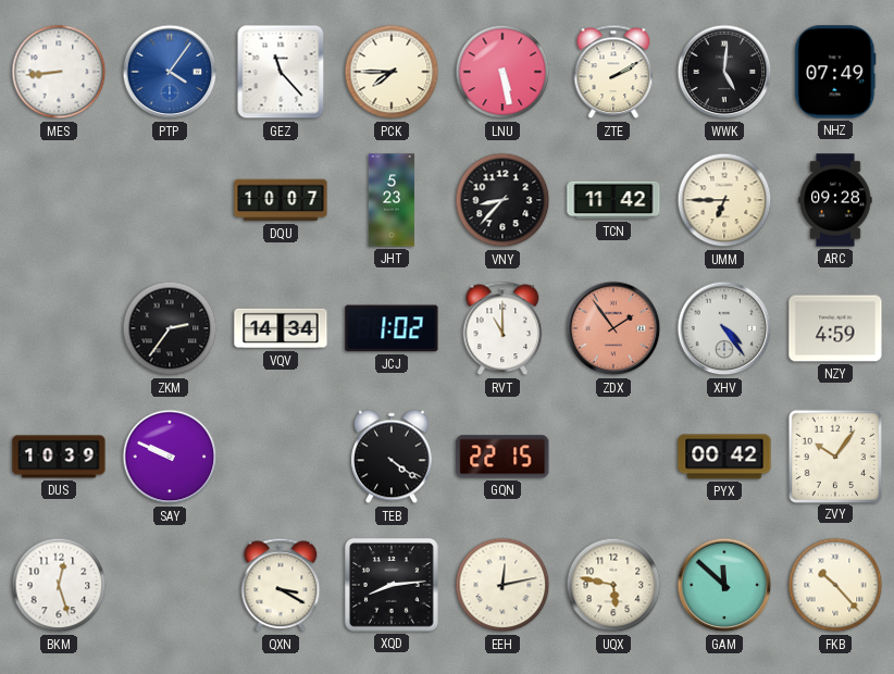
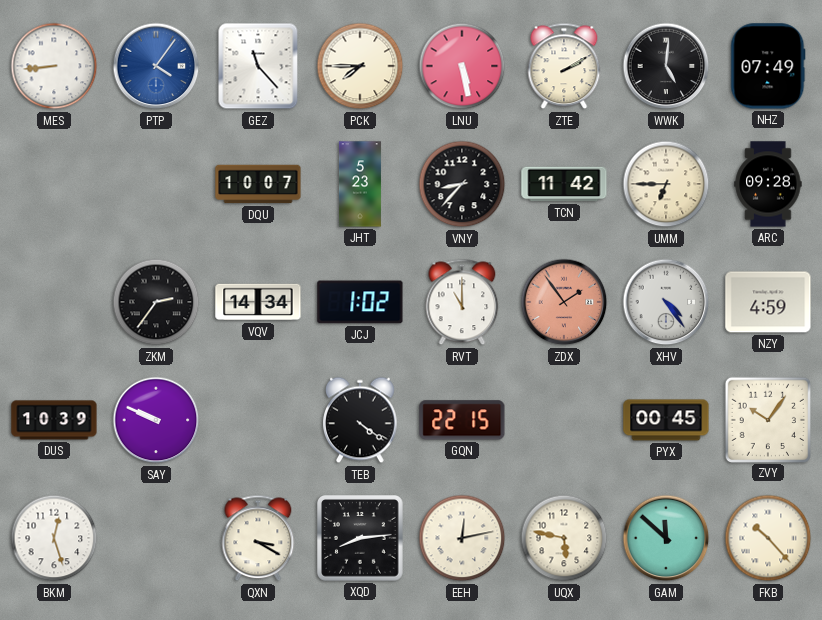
PYX: 00:42 -> 00:45 (666, 420)
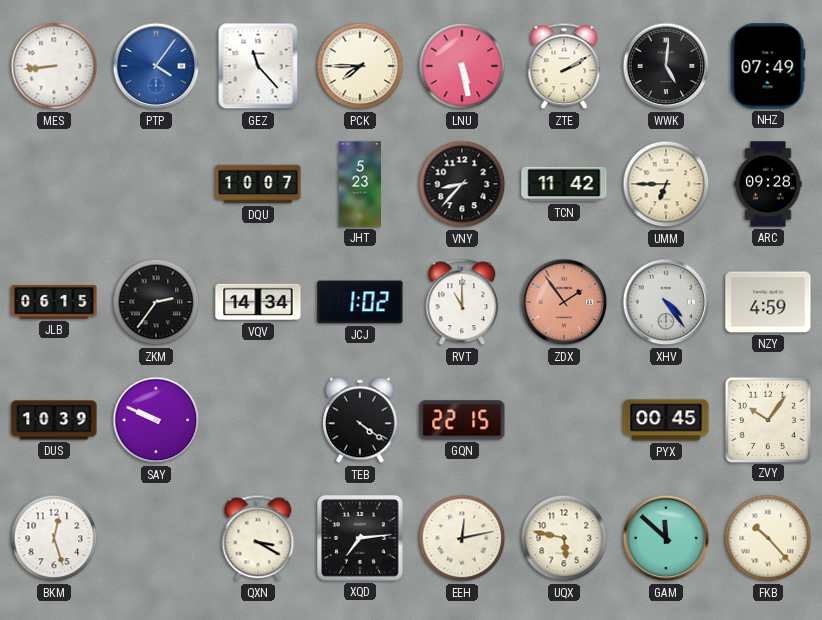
JLB: none -> 06:15 (54, 302)
XQD: 8:14 -> 7:14 (361, 539)
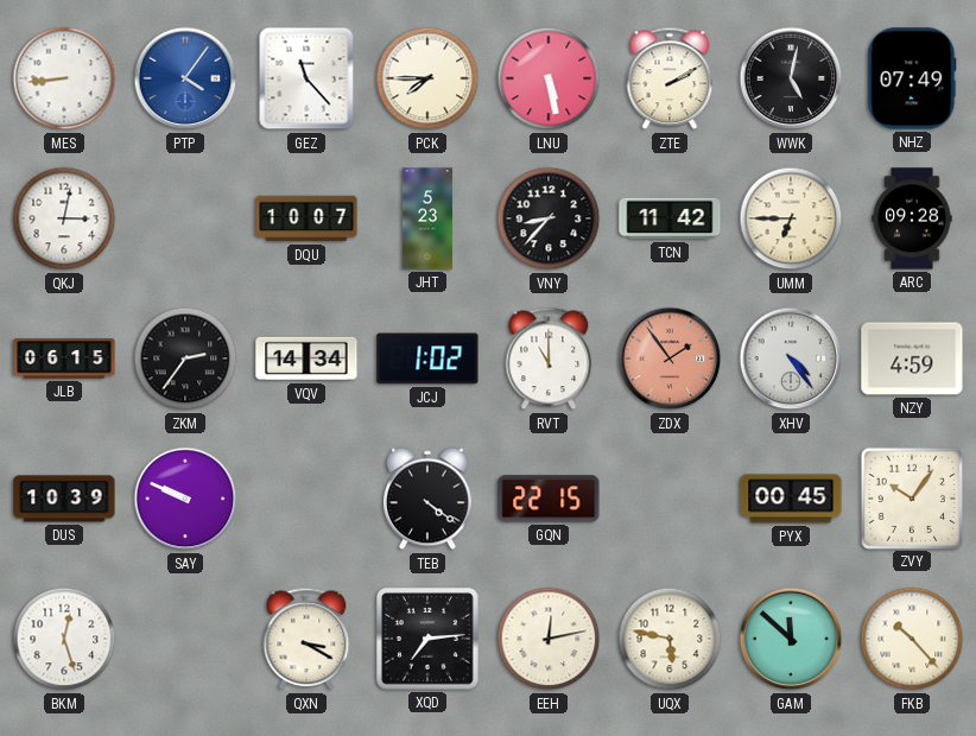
WWK: 5:01 -> 5:02 (791, 78)
QKJ: none -> 3:02 (64, 218)
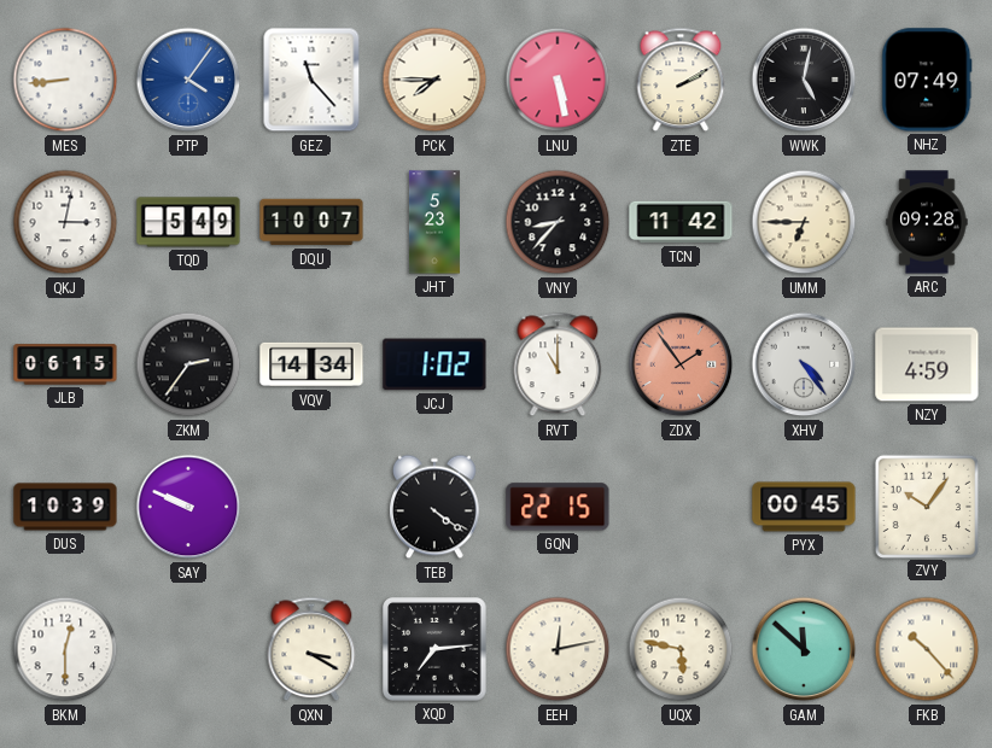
TQD: none -> 5:49 (188, 222)
BKM: 12:27 -> 12:30 (65, 649)
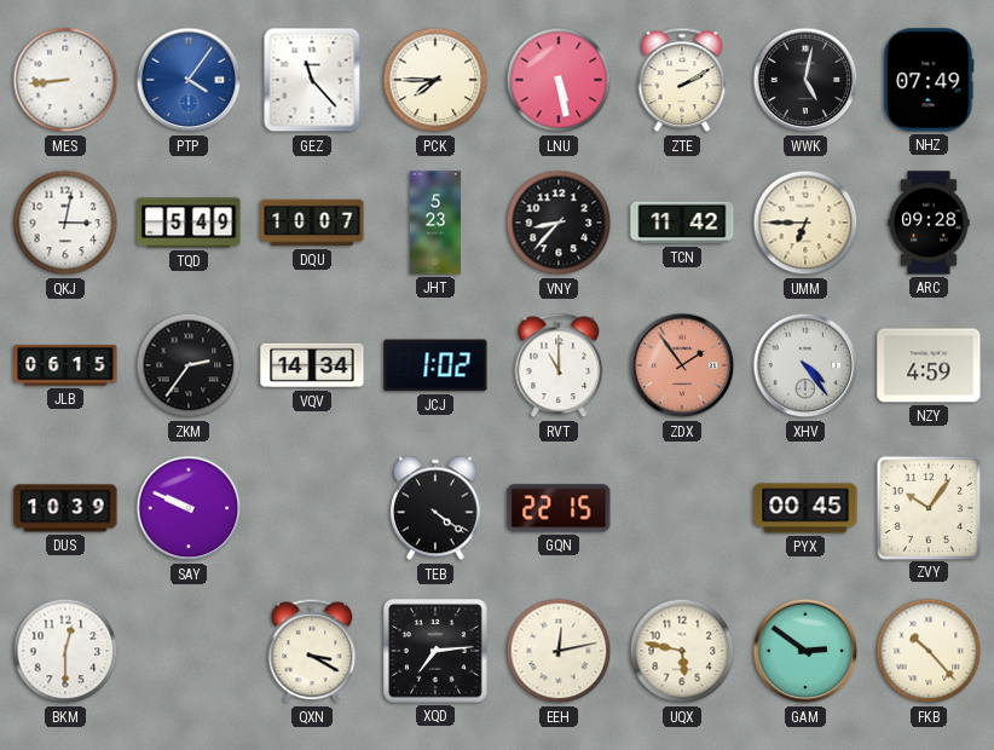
GAM: 11:52 -> 2:51 (805, 651)
